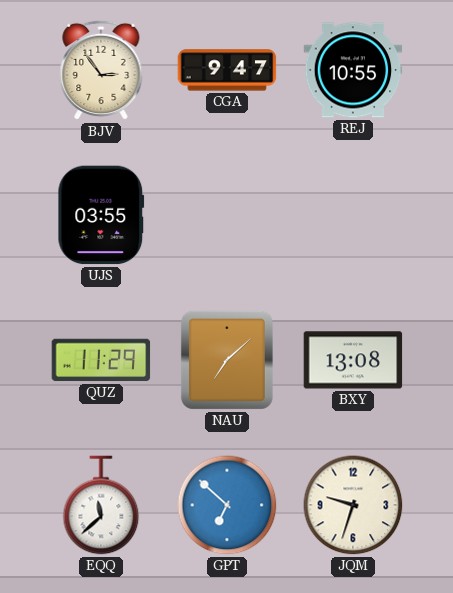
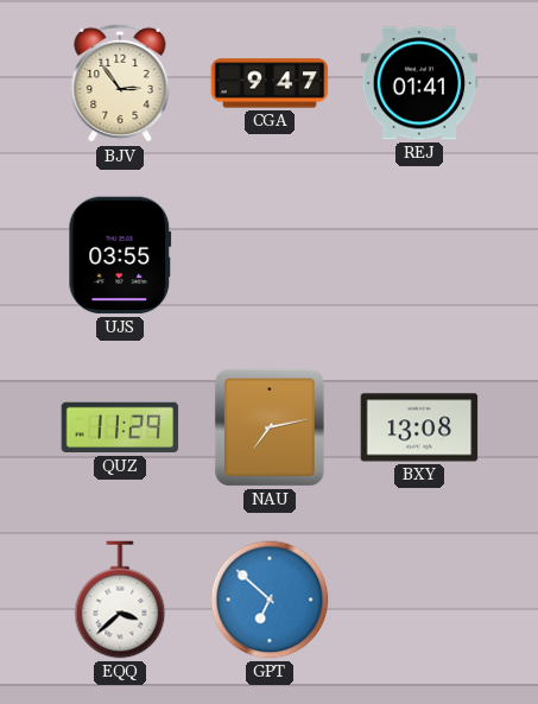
REJ: 10:55 -> 01:41 (419, 83)
NAU: 7:08 -> 7:13 (270, 427)
EQQ: 11:38 -> 3:38 (120, 600)
JQM: 9:33 -> none (353, 505)
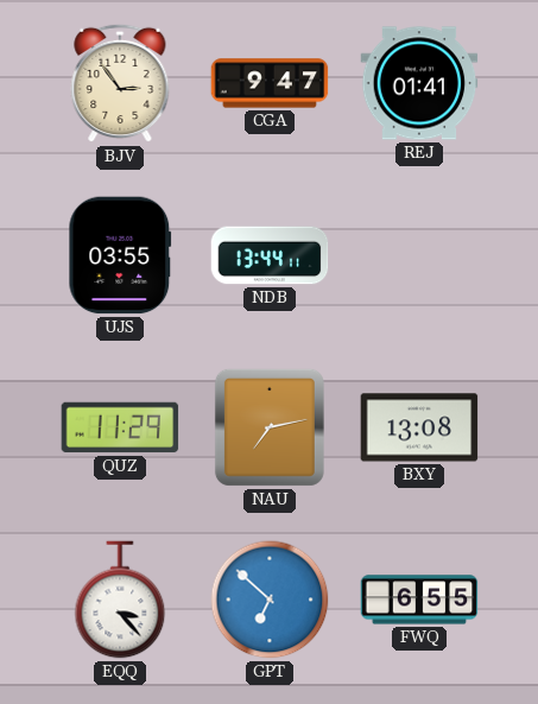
NDB: none -> 13:44 (270, 255)
EQQ: 3:38 -> 3:23 (120, 600)
FWQ: none -> 6:55 (419, 600)
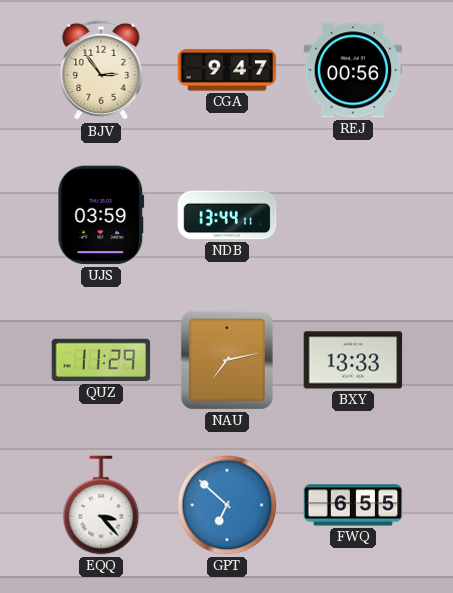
REJ: 01:41 -> 00:56 (353, 70)
UJS: 03:55 -> 03:59 (101, 215)
BXY: 13:08 -> 13:33 (353, 360)
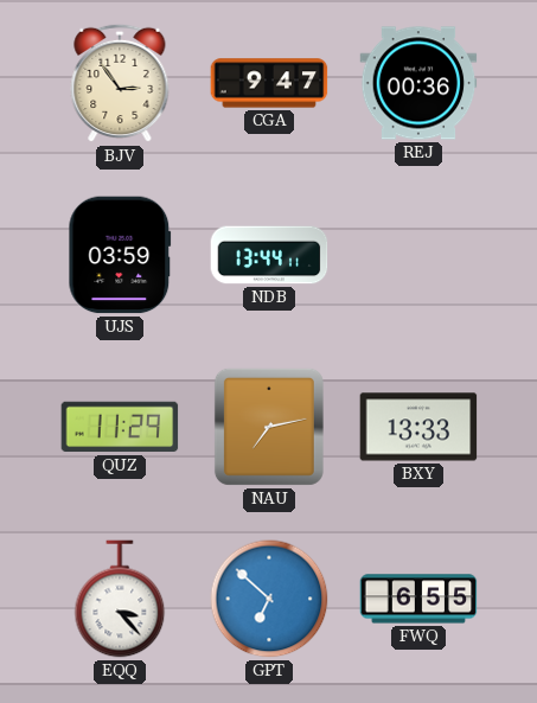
REJ: 00:56 -> 00:36 (418, 83)
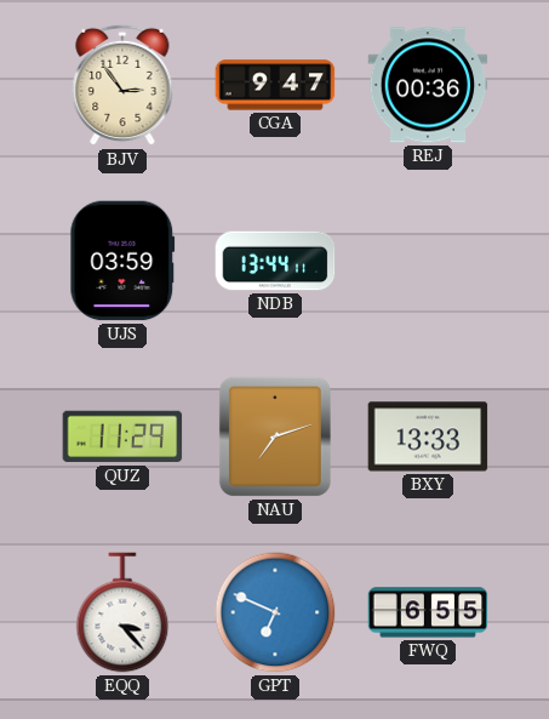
NAU: 7:13 -> 7:12 (275, 436)
GPT: 6:52 -> 6:49 (275, 612)
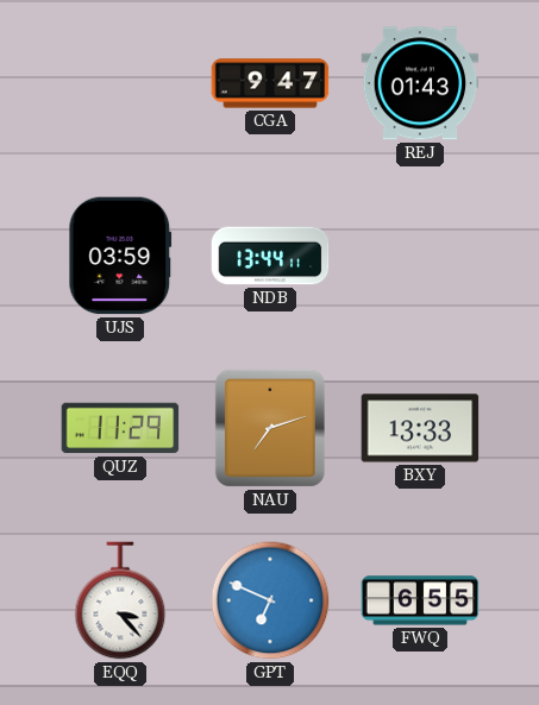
BJV: 2:54 -> none (122, 85)
REJ: 00:36 -> 01:43 (420, 83)
